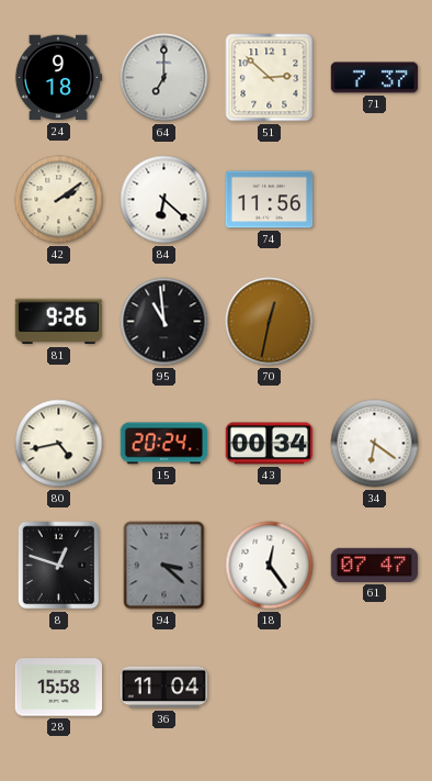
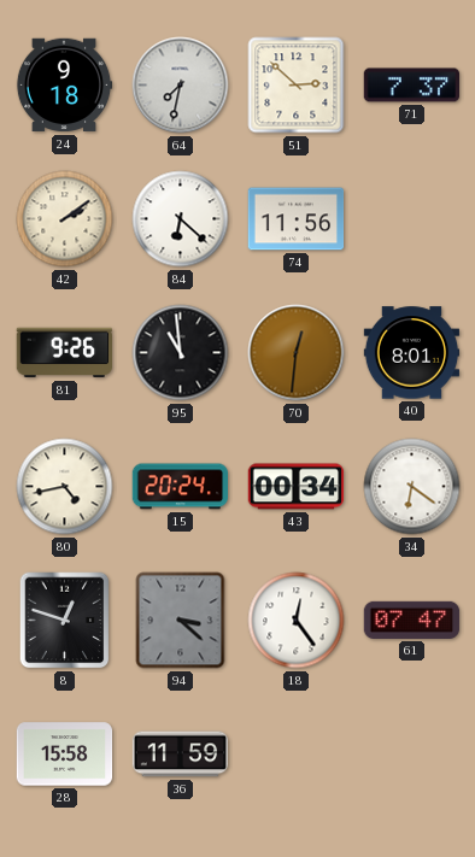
64: 7:00 -> 7:32 (181, 86)
70: 12:32 -> 12:31 (297, 353)
40: none -> 8:01 (412, 353)
36: 11:04 -> 11:59 (181, 755)
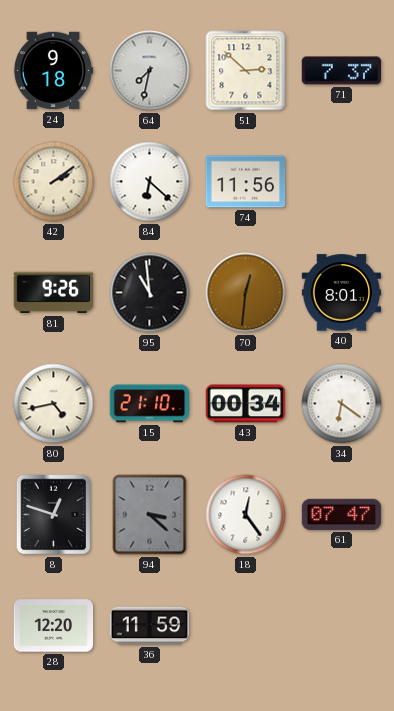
15: 20:24 -> 21:10 (150, 404)
28: 15:58 -> 12:20 (54, 626)
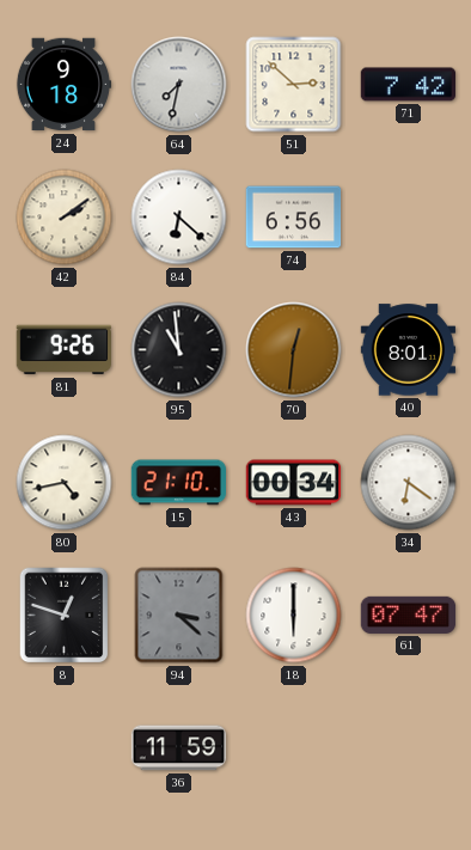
71: 7:37 -> 7:42 (409, 85)
74: 11:56 -> 6:56 (294, 218)
18: 12:24 -> 6:00 (294, 616)
28: 12:20 -> none (54, 626)
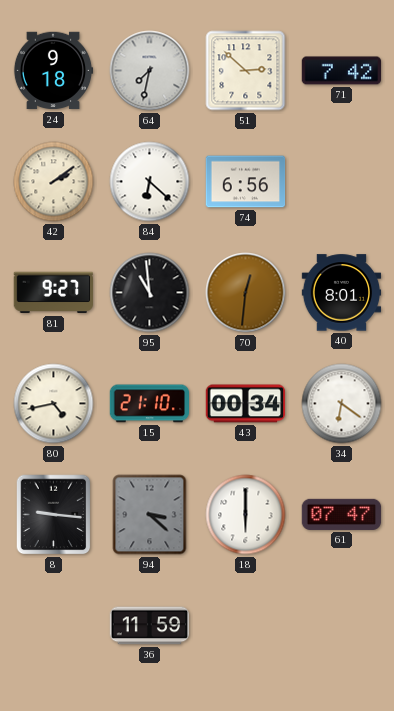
81: 9:26 -> 9:27 (53, 293)
8: 12:48 -> 9:16 (54, 515)
